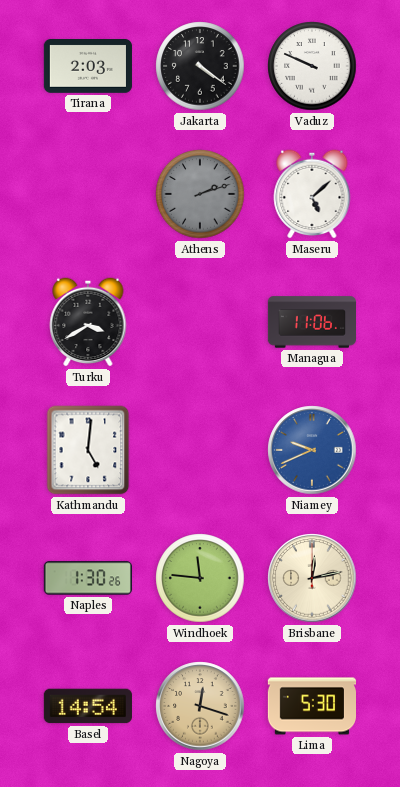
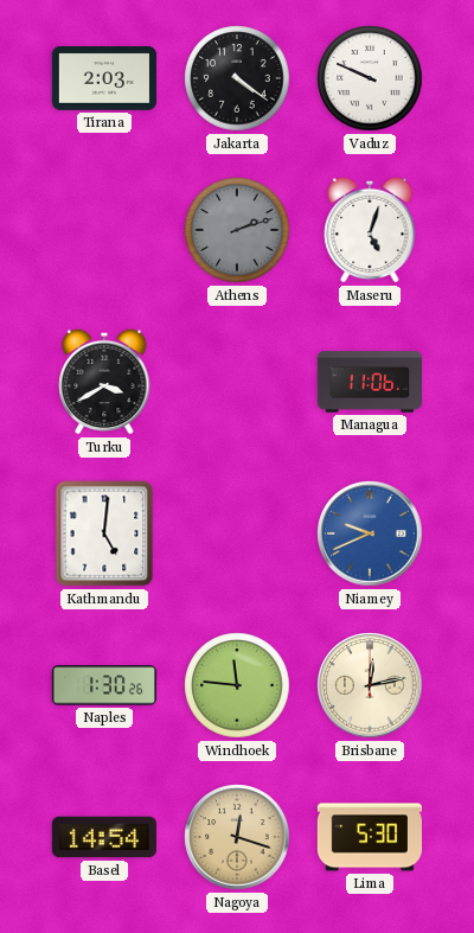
Maseru: 5:08 -> 5:03 (370, 230)
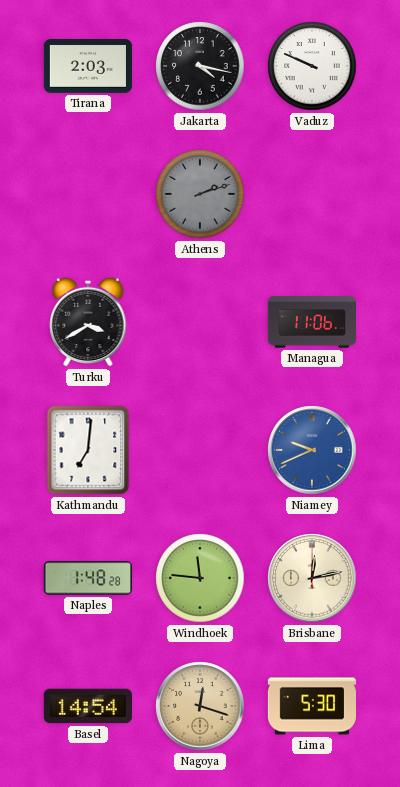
Jakarta: 4:21 -> 4:17 (200, 66)
Maseru: 5:03 -> none (370, 230)
Kathmandu: 5:01 -> 7:01 (88, 450)
Naples: 1:30 -> 1:48 (88, 578)
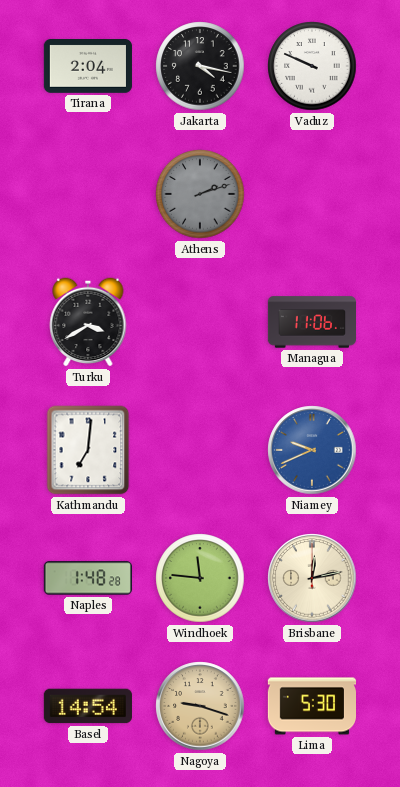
Tirana: 2:03 -> 2:04 (88, 67)
Nagoya: 12:18 -> 9:18 (200, 706)
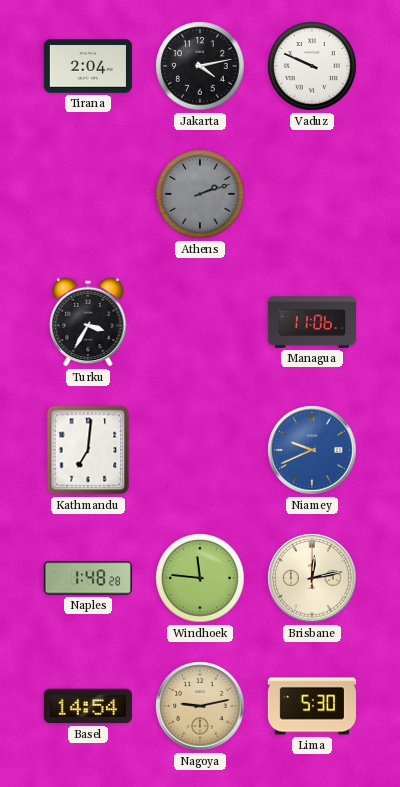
Jakarta: 4:17 -> 4:13 (200, 66)
Turku: 3:40 -> 3:35 (88, 322)
Nagoya: 9:18 -> 9:13 (200, 706)
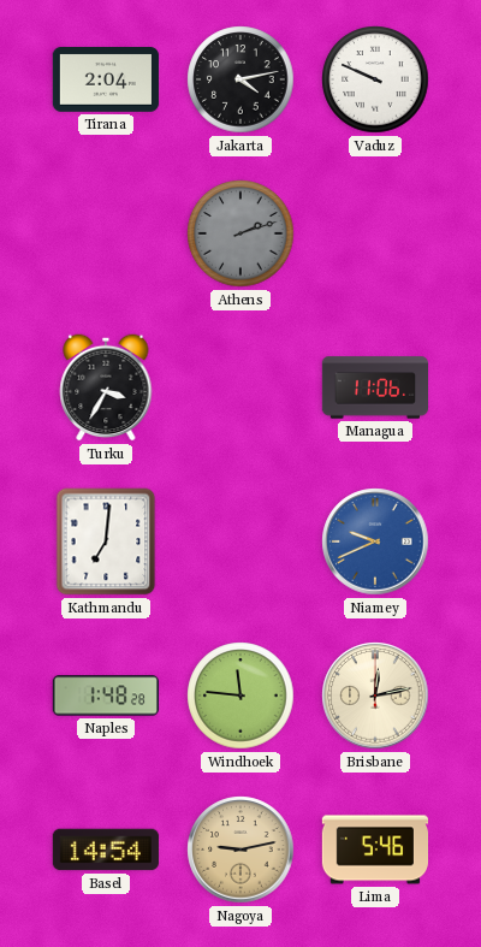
Lima: 5:30 -> 5:46 (374, 850)
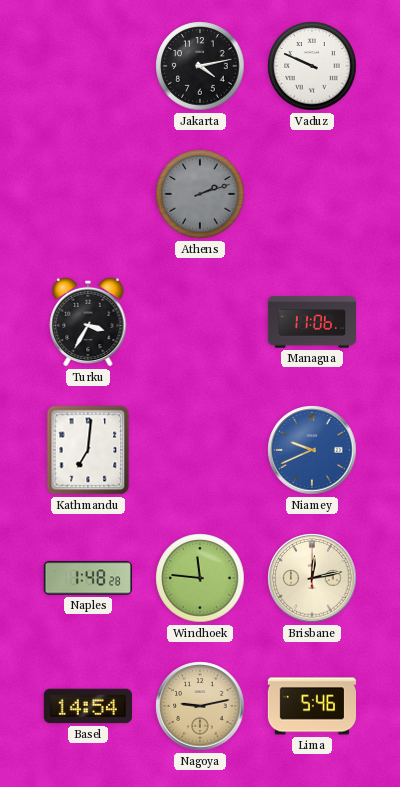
Tirana: 2:04 -> none (106, 81)
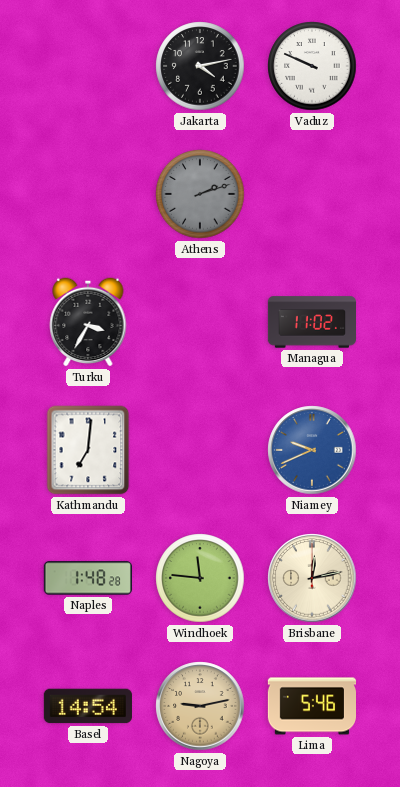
Managua: 11:06 -> 11:02 (311, 322)
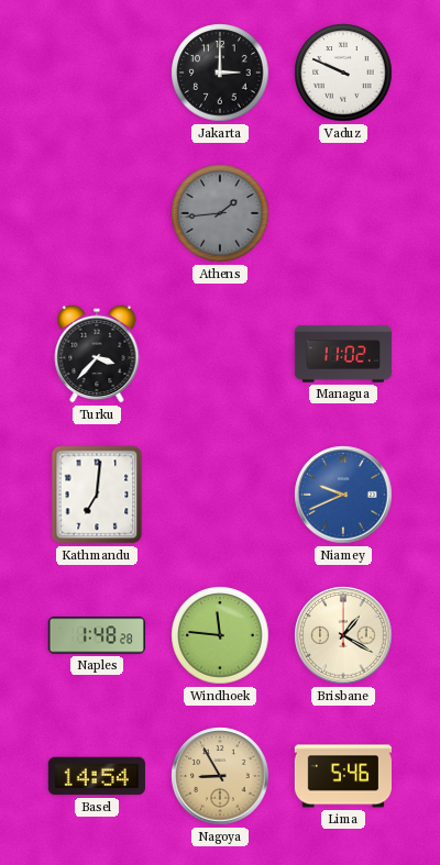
Jakarta: 4:13 -> 3:00 (220, 73)
Athens: 2:12 -> 1:44 (220, 213)
Turku: 3:35 -> 3:37 (97, 354)
Brisbane: 12:13 -> 1:20 (343, 635)
Nagoya: 9:13 -> 8:55 (220, 776)
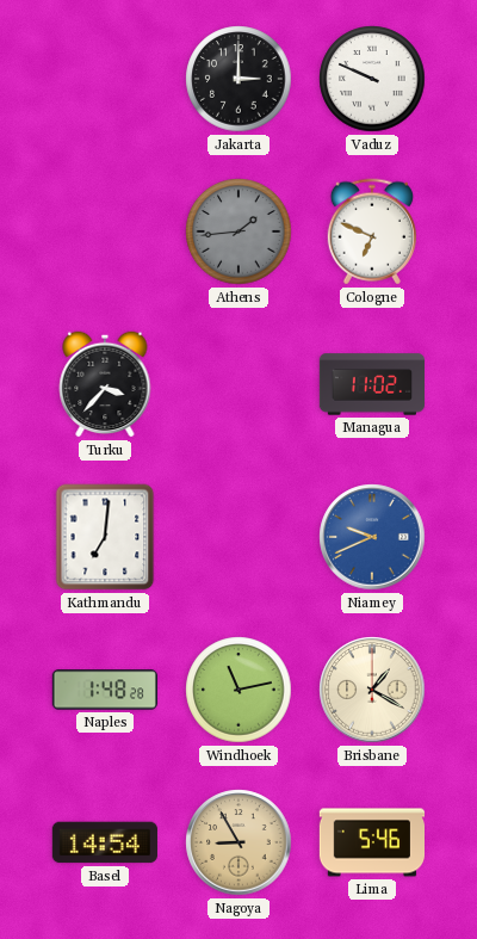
Cologne: none -> 6:49 (371, 231)
Windhoek: 11:46 -> 11:13 (238, 690)
